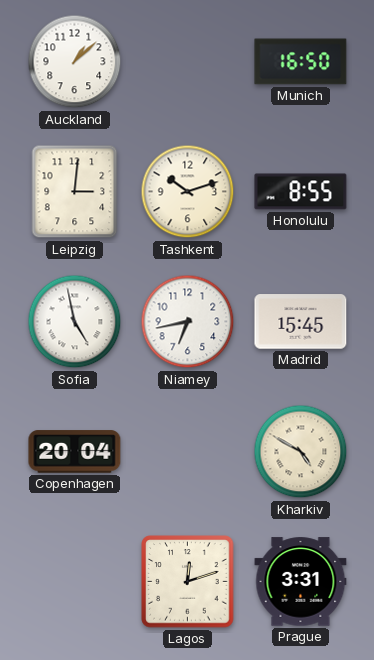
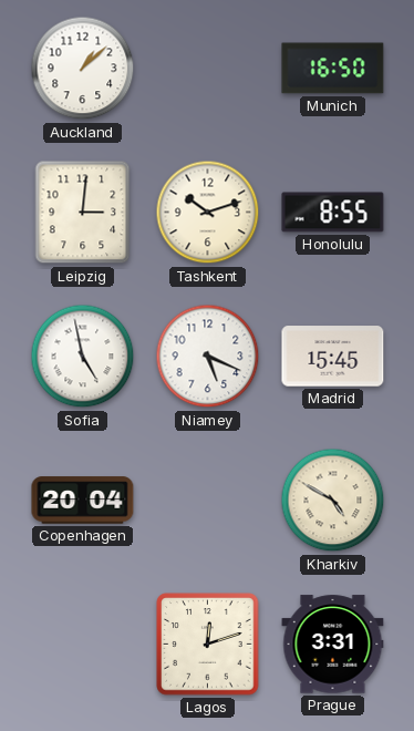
Niamey: 6:43 -> 5:19 (208, 357)
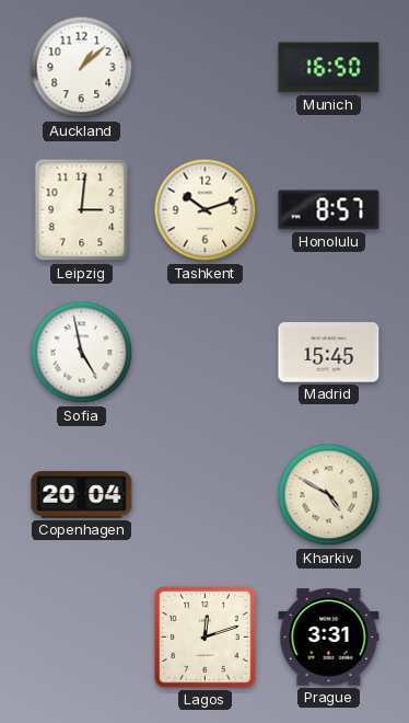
Honolulu: 8:55 -> 8:57 (329, 210)
Niamey: 5:19 -> none (208, 357)
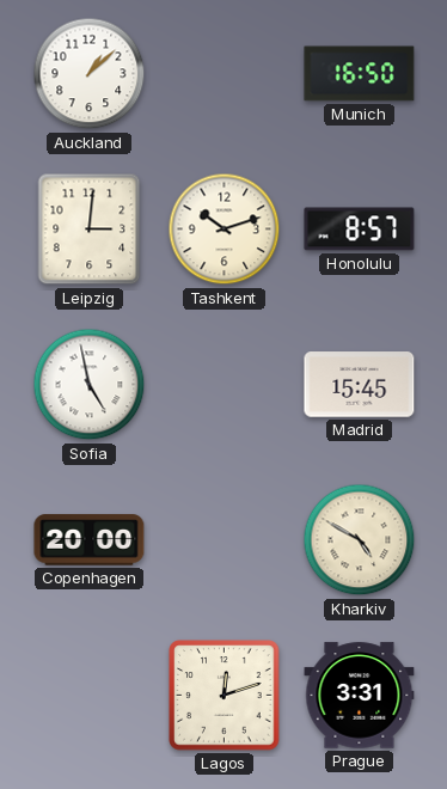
Copenhagen: 20:04 -> 20:00 (90, 540)
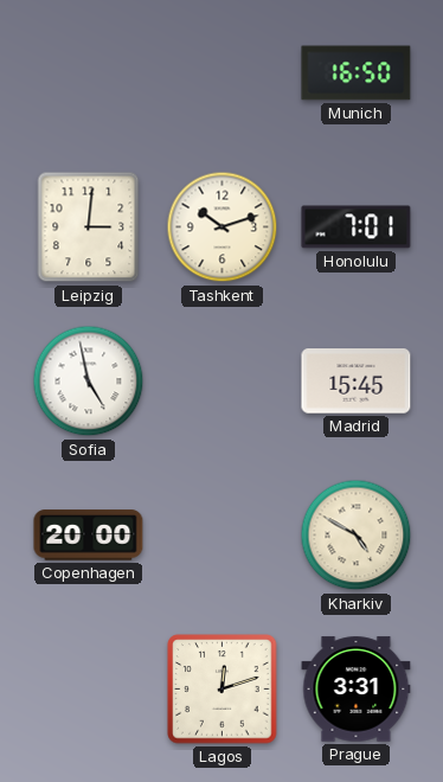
Auckland: 1:08 -> none (90, 74)
Honolulu: 8:57 -> 7:01 (357, 227)
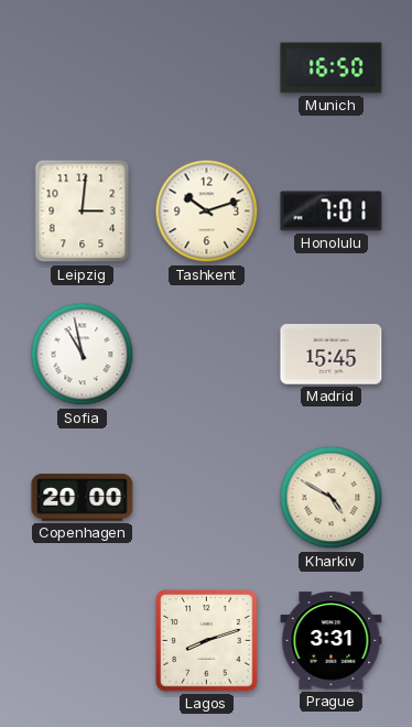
Sofia: 4:58 -> 10:58 (83, 355)
Lagos: 12:12 -> 8:12 (207, 641)
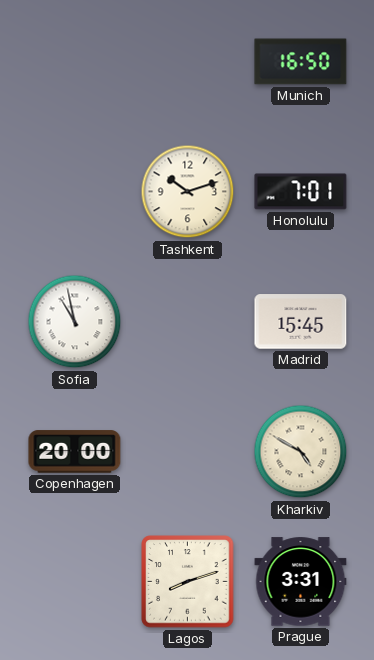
Leipzig: 3:01 -> none (83, 211)
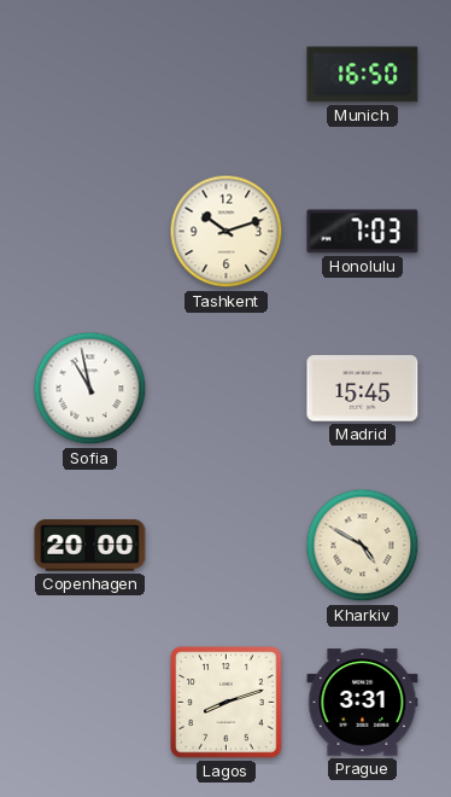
Honolulu: 7:01 -> 7:03 (363, 232)
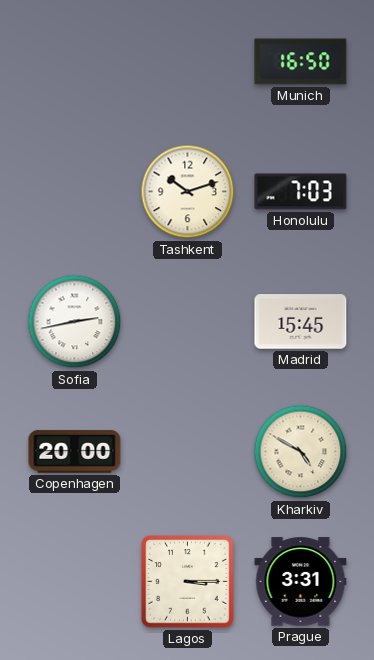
Sofia: 10:58 -> 2:43 (75, 322)
Lagos: 8:12 -> 3:15 (188, 582)
